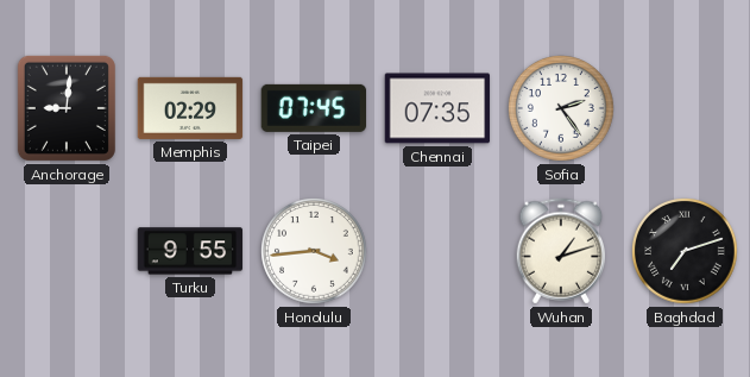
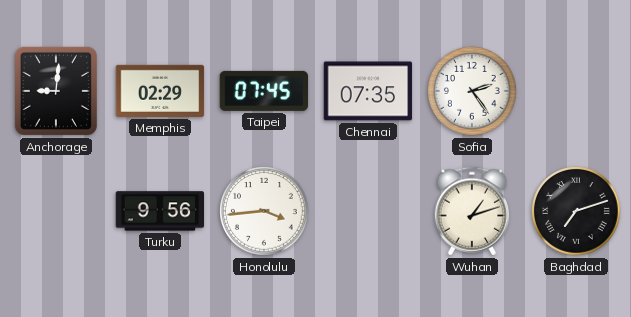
Turku: 9:55 -> 9:56 (160, 211)
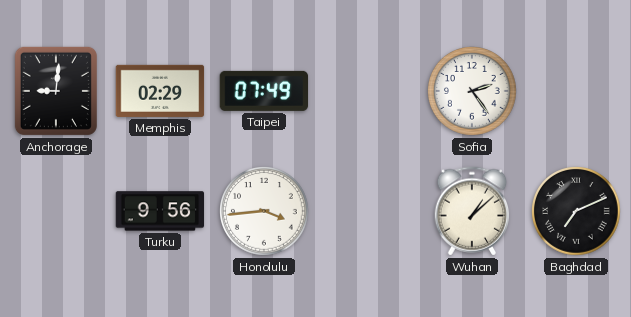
Taipei: 07:45 -> 07:49 (264, 91)
Chennai: 07:35 -> none (368, 91)
Wuhan: 1:12 -> 1:08 (472, 211)
Baghdad: 7:12 -> 7:11 (577, 212)
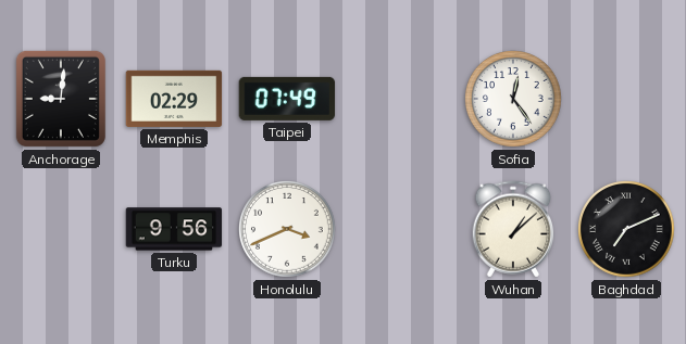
Sofia: 2:24 -> 12:24 (514, 100)
Honolulu: 3:44 -> 3:41 (288, 230)
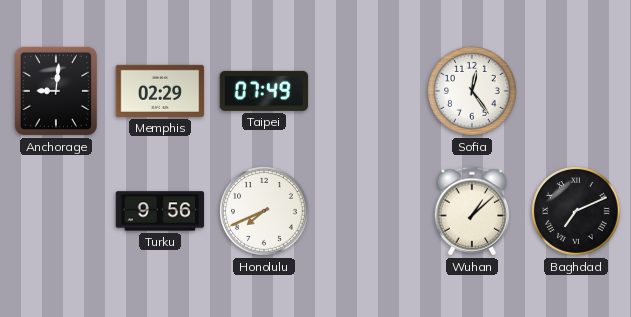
Honolulu: 3:41 -> 7:41 (265, 212)
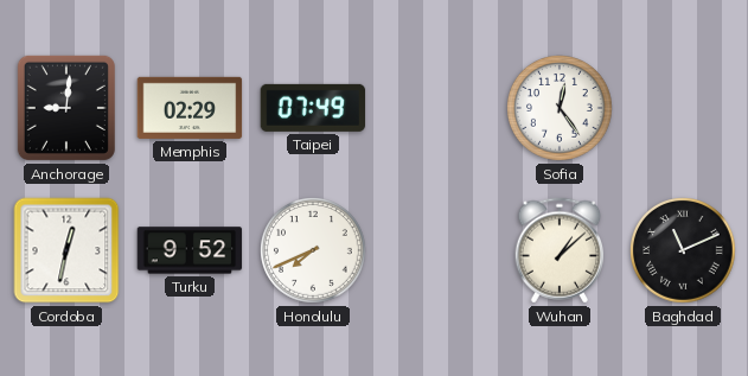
Cordoba: none -> 12:32 (66, 250)
Turku: 9:56 -> 9:52 (190, 250)
Baghdad: 7:11 -> 11:11 (684, 251)
